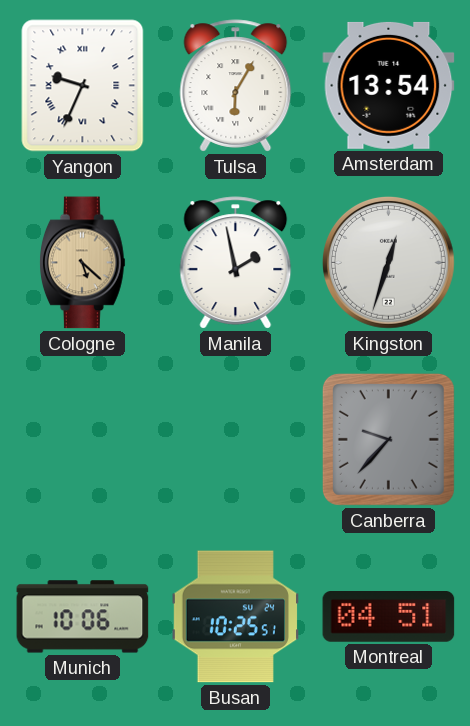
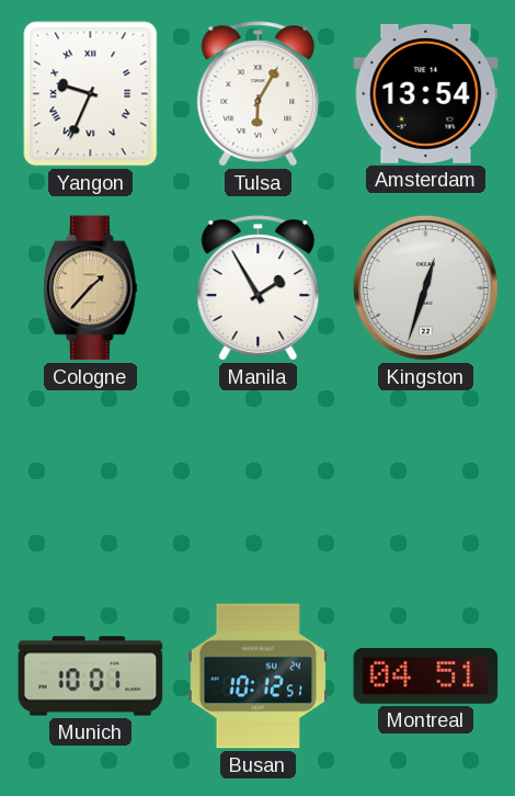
Cologne: 5:22 -> 1:37 (91, 288)
Manila: 1:58 -> 1:55 (259, 288)
Canberra: 9:37 -> none (388, 439)
Munich: 10:06 -> 10:01 (91, 676)
Busan: 10:25 -> 10:12 (257, 676)
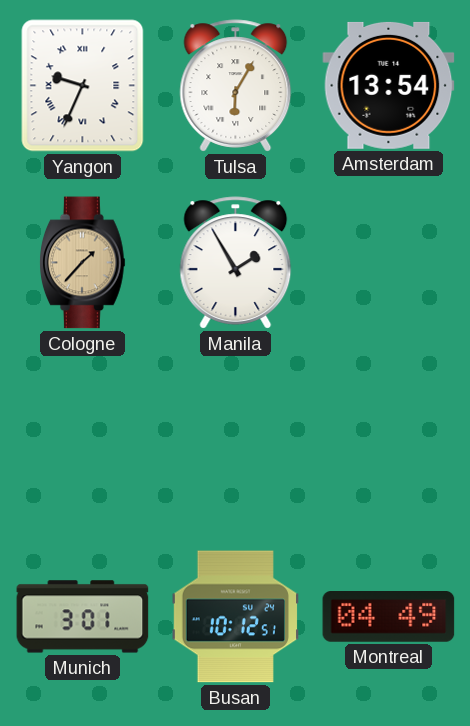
Kingston: 12:33 -> none (425, 287)
Munich: 10:01 -> 3:01 (83, 617)
Montreal: 04:51 -> 04:49 (389, 617)
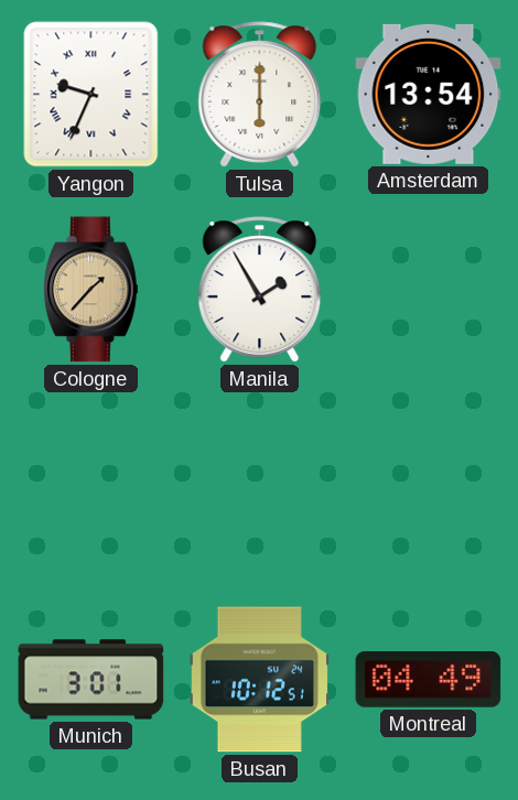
Tulsa: 6:05 -> 6:00 (260, 95)
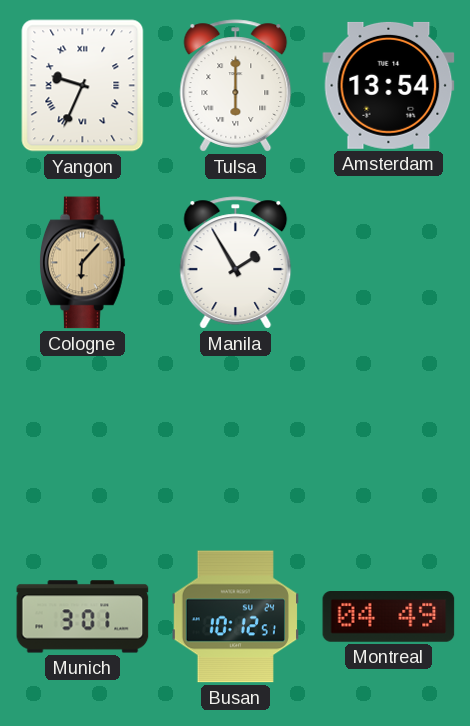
Cologne: 1:37 -> 6:07 (83, 263)
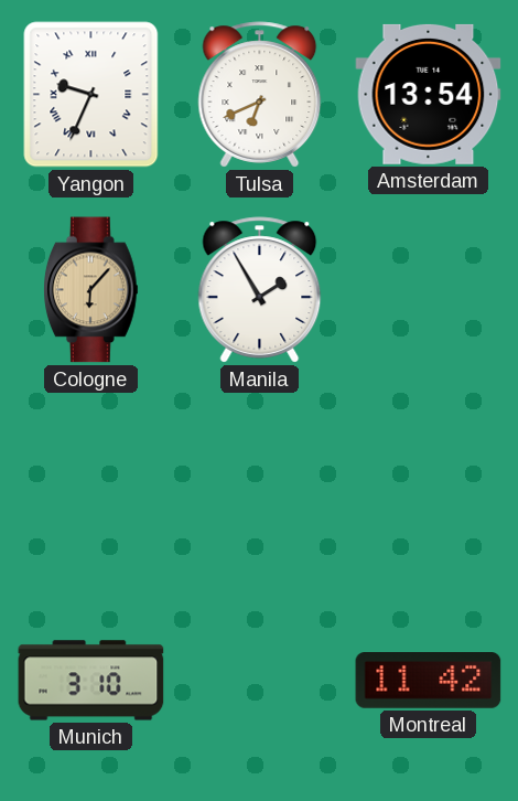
Tulsa: 6:00 -> 6:41 (260, 95)
Munich: 3:01 -> 3:10 (91, 681)
Busan: 10:12 -> none (235, 617)
Montreal: 04:49 -> 11:42 (429, 681)
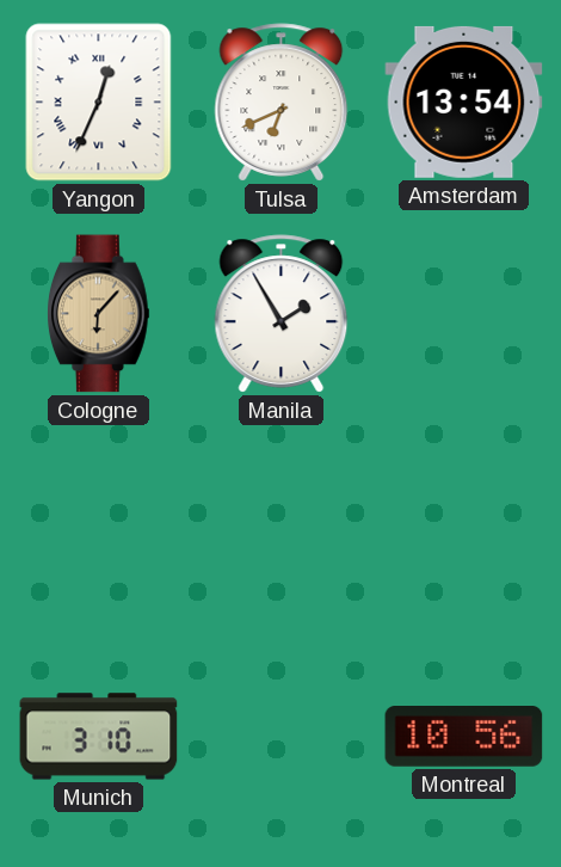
Yangon: 9:34 -> 12:34 (99, 103)
Montreal: 11:42 -> 10:56 (464, 737)
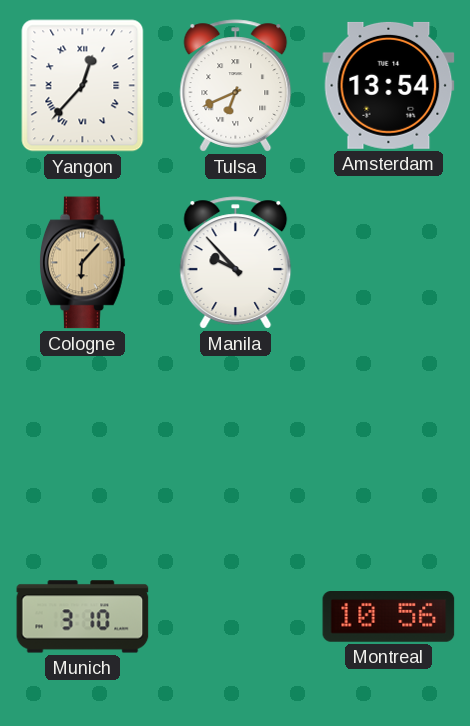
Yangon: 12:34 -> 12:37 (83, 86)
Manila: 1:55 -> 9:53 (236, 263)
